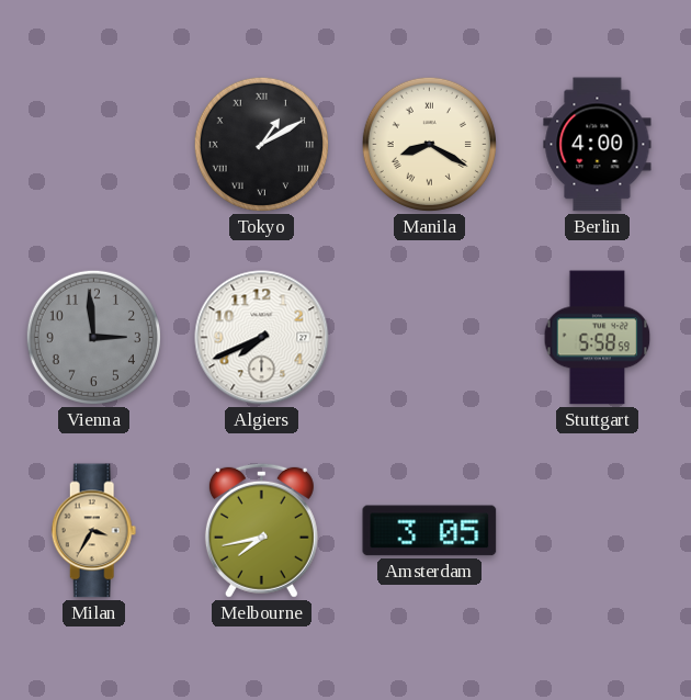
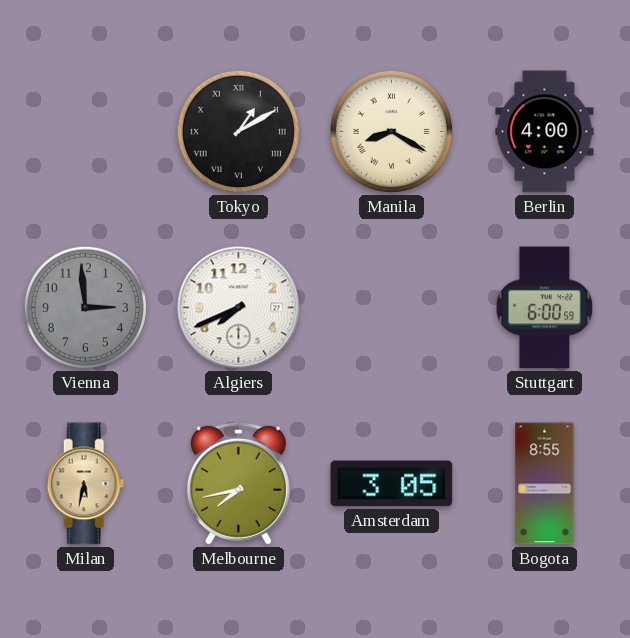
Stuttgart: 5:58 -> 6:00 (545, 308)
Milan: 3:35 -> 5:32 (86, 484)
Bogota: none -> 8:55 (545, 484)
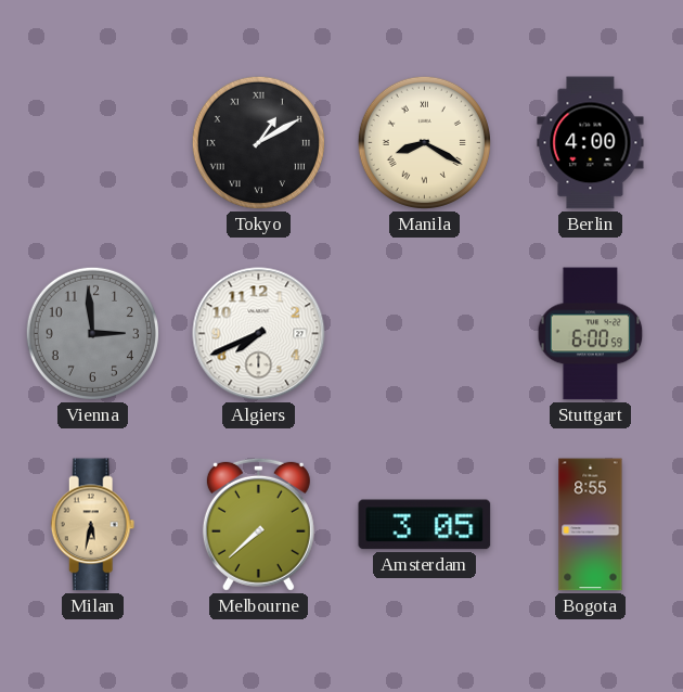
Melbourne: 7:43 -> 7:38 (258, 524)
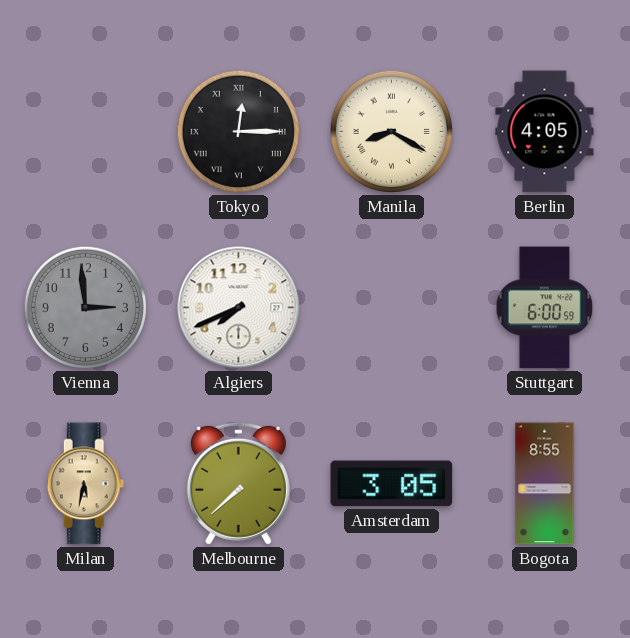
Tokyo: 1:10 -> 12:15 (238, 131)
Berlin: 4:00 -> 4:05 (545, 132)
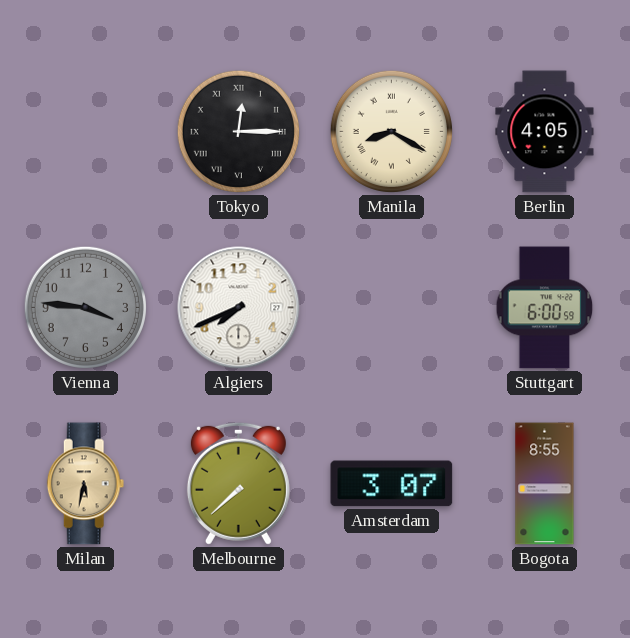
Vienna: 2:59 -> 3:46 (85, 307)
Amsterdam: 3:05 -> 3:07 (392, 484)
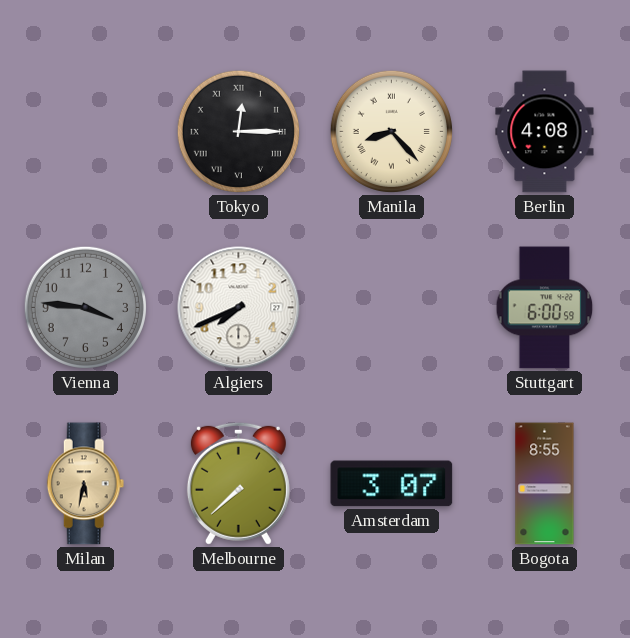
Manila: 8:20 -> 8:23 (391, 131)
Berlin: 4:05 -> 4:08 (545, 132)
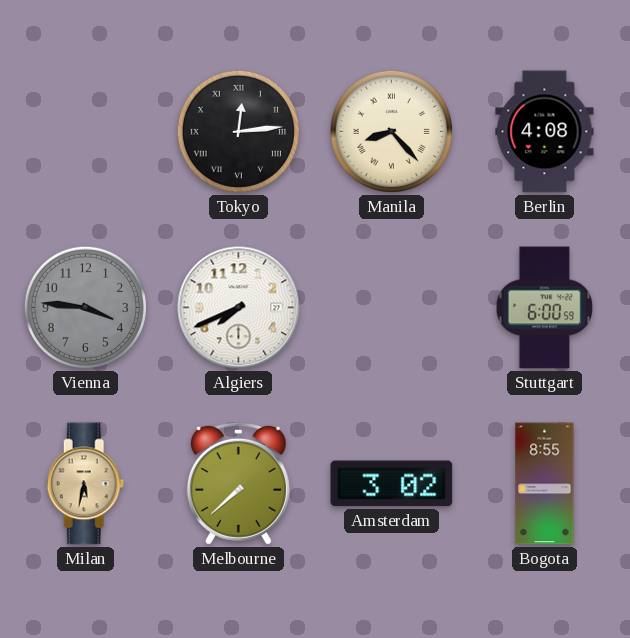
Tokyo: 12:15 -> 12:14 (238, 131)
Amsterdam: 3:07 -> 3:02 (392, 484)
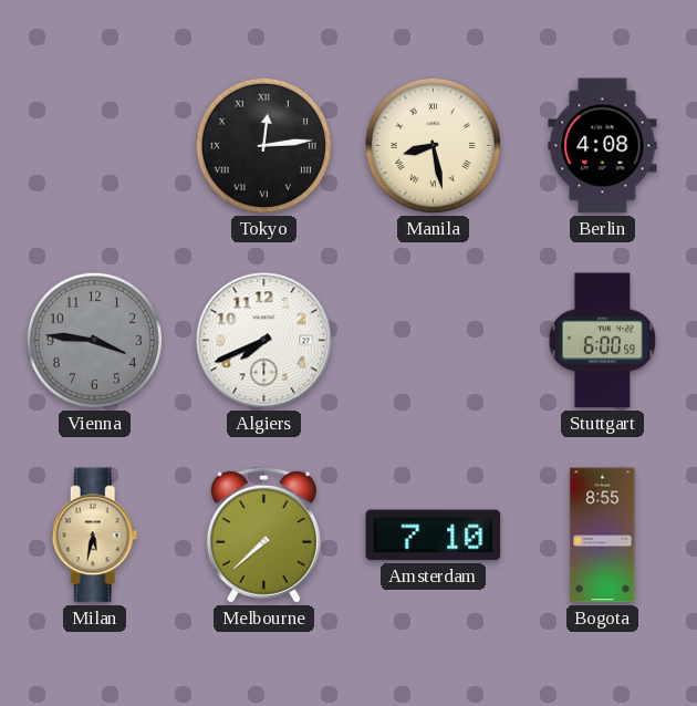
Manila: 8:23 -> 8:28 (433, 145)
Amsterdam: 3:02 -> 7:10 (434, 536)
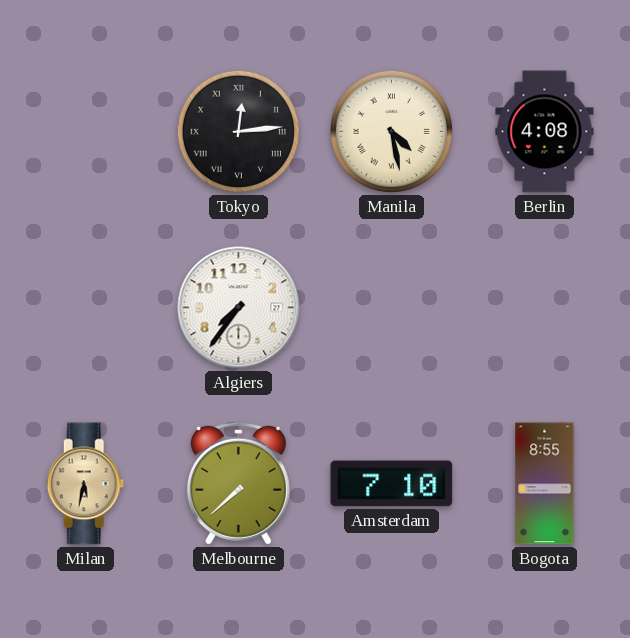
Manila: 8:28 -> 4:28 (391, 131)
Vienna: 3:46 -> none (94, 340)
Algiers: 7:41 -> 7:36 (239, 308)
Stuttgart: 6:00 -> none (603, 341)
